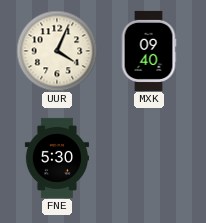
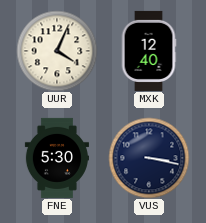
MXK: 09:40 -> 12:40 (149, 51)
VUS: none -> 3:17 (149, 158)
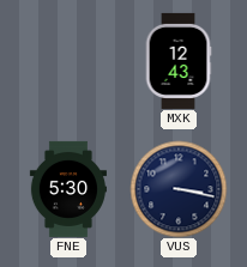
UUR: 4:04 -> none (57, 51)
MXK: 12:40 -> 12:43 (179, 61)
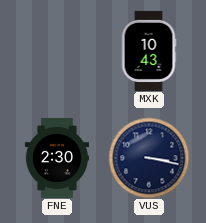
MXK: 12:43 -> 10:43 (149, 51)
FNE: 5:30 -> 2:30 (57, 158)
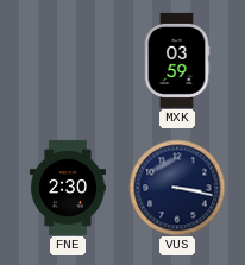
MXK: 10:43 -> 03:59 (177, 61)
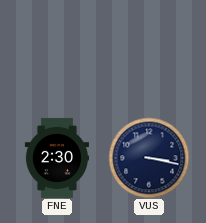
MXK: 03:59 -> none (177, 61)
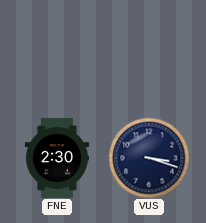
VUS: 3:17 -> 3:18 (149, 158)
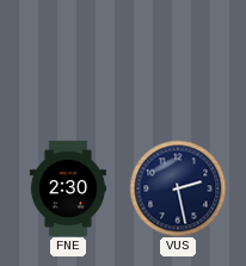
VUS: 3:18 -> 2:28 (178, 188)
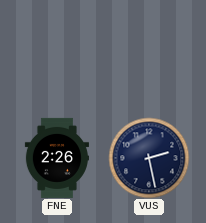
FNE: 2:30 -> 2:26 (57, 158)
